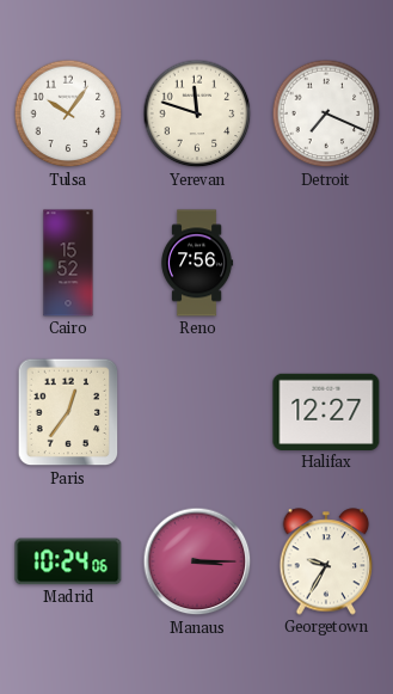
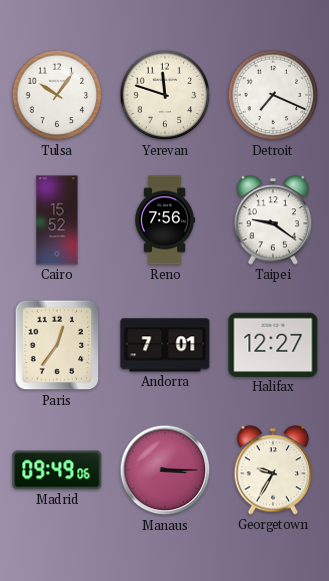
Taipei: none -> 9:21 (273, 220)
Andorra: none -> 7:01 (165, 345)
Madrid: 10:24 -> 09:49 (57, 470)
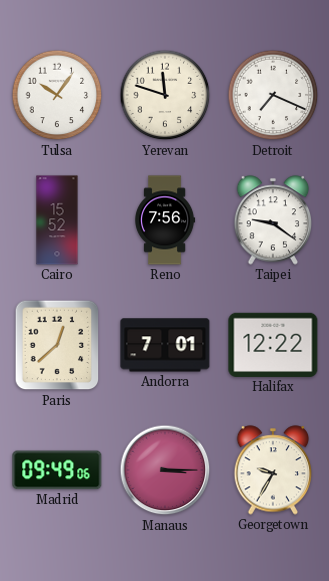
Paris: 12:36 -> 12:38 (57, 345)
Halifax: 12:27 -> 12:22 (273, 345)
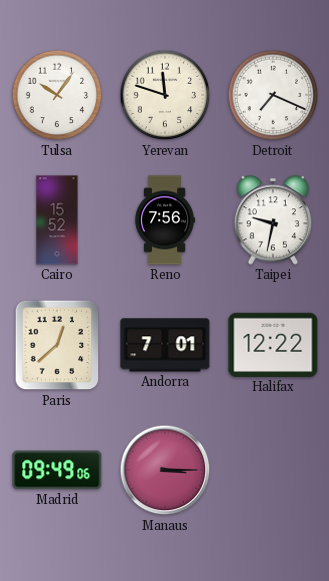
Taipei: 9:21 -> 9:32 (273, 220)
Georgetown: 9:35 -> none (273, 470)
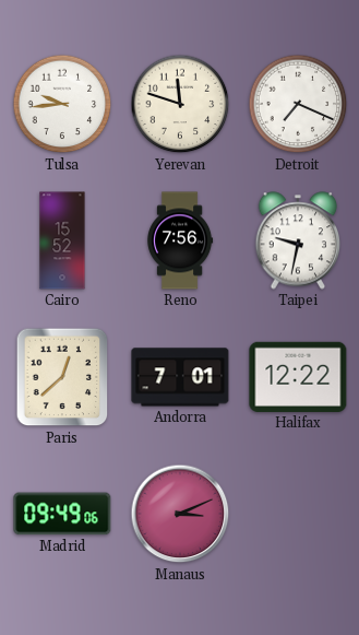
Tulsa: 10:06 -> 9:44 (62, 104)
Manaus: 3:15 -> 3:11 (180, 514)
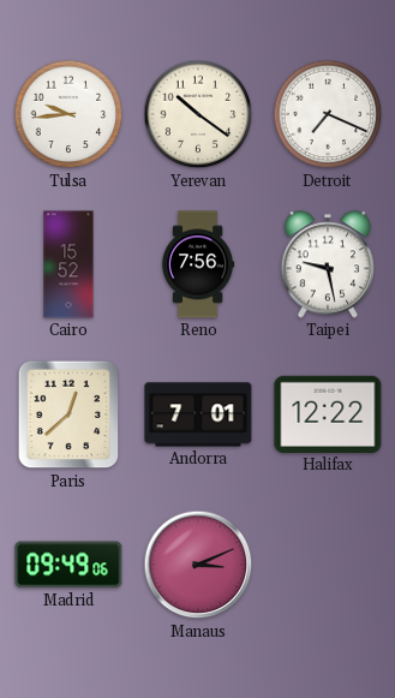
Yerevan: 11:48 -> 10:21 (198, 114)
Taipei: 9:32 -> 9:28 (328, 264)
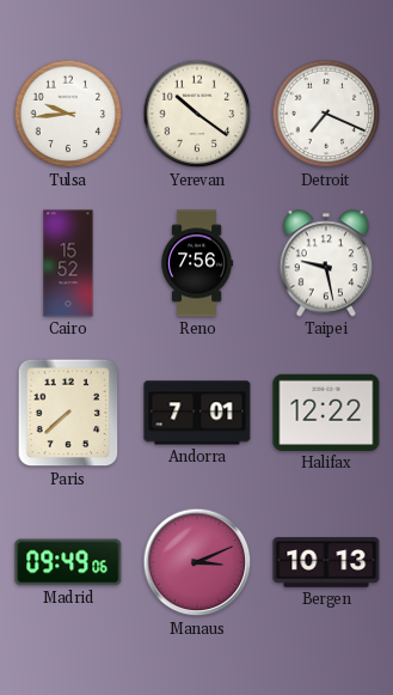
Paris: 12:38 -> 7:38 (68, 413)
Bergen: none -> 10:13 (326, 562)
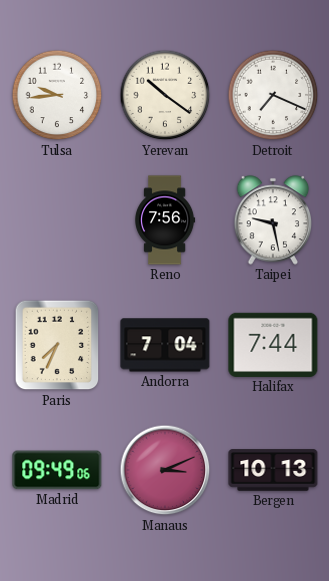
Cairo: 15:52 -> none (68, 263)
Paris: 7:38 -> 7:34 (57, 345)
Andorra: 7:01 -> 7:04 (165, 345)
Halifax: 12:22 -> 7:44 (273, 345)
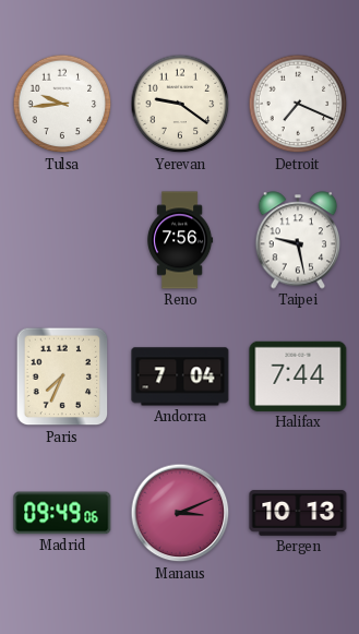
Yerevan: 10:21 -> 9:21 (180, 104)
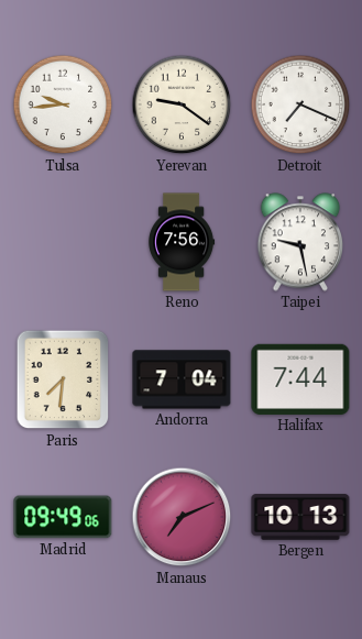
Paris: 7:34 -> 7:31 (63, 379)
Manaus: 3:11 -> 7:11 (182, 517)
